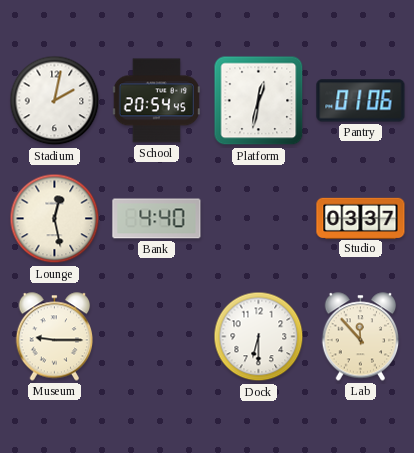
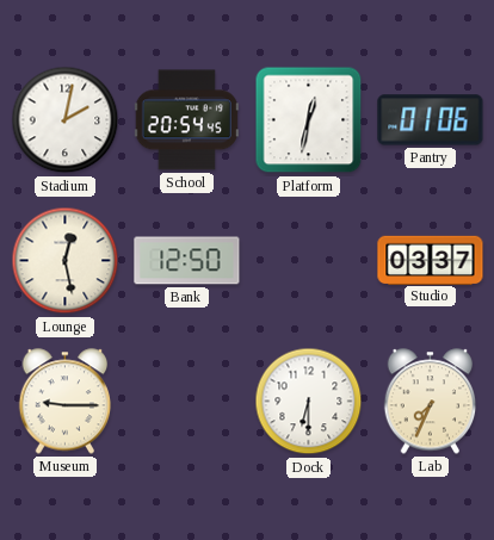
Bank: 4:40 -> 12:50 (187, 261)
Lab: 11:53 -> 7:34 (431, 402)
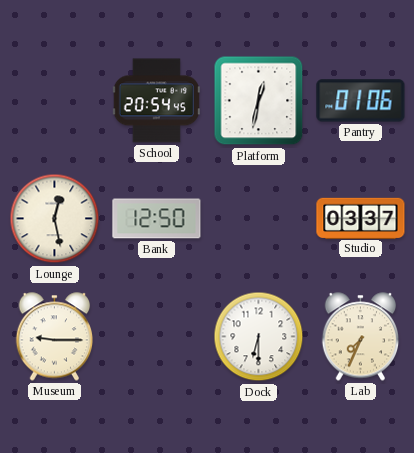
Stadium: 2:02 -> none (66, 120)
